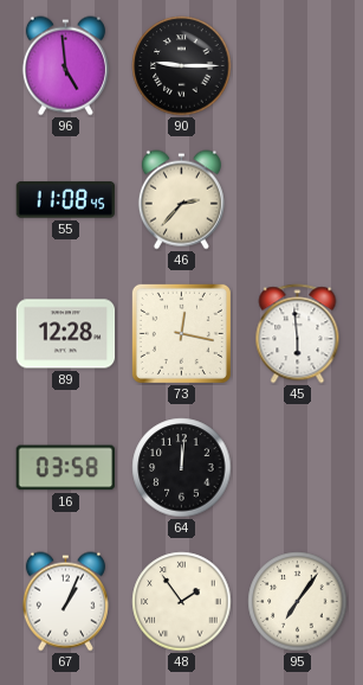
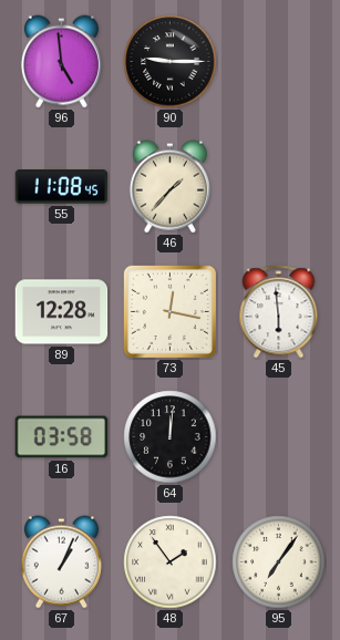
46: 2:37 -> 1:37 (169, 187)
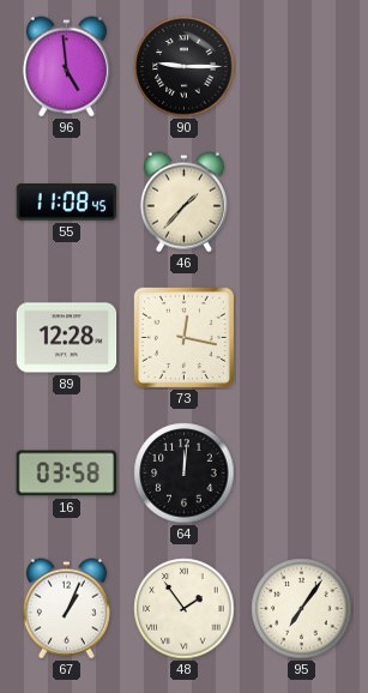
45: 5:59 -> none (279, 312)
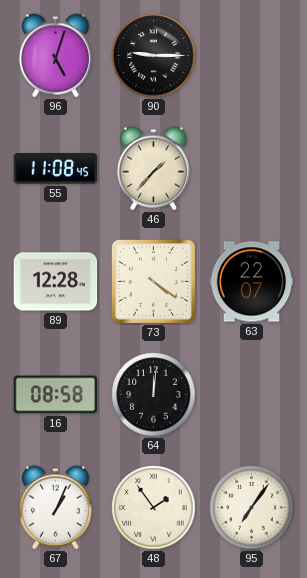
96: 4:59 -> 5:03 (55, 56)
73: 12:17 -> 4:21 (153, 281)
63: none -> 22:07 (252, 282)
16: 03:58 -> 08:58 (56, 395)
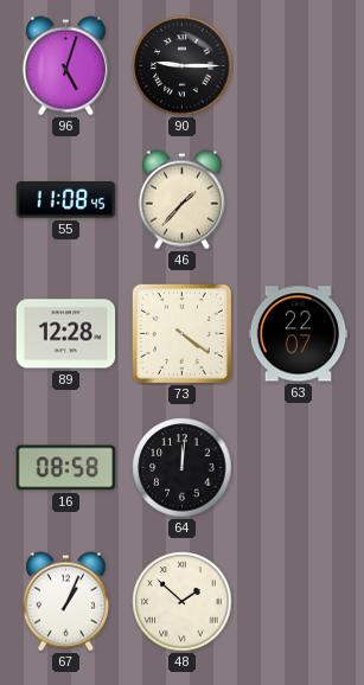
48: 1:54 -> 1:52 (183, 602)
95: 7:06 -> none (252, 508)
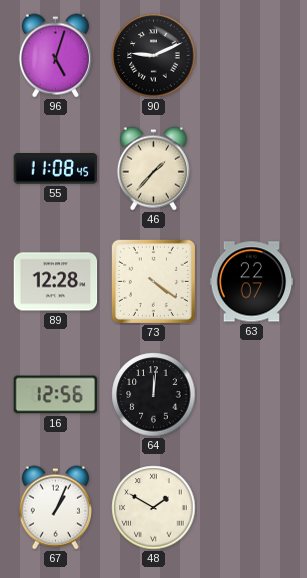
90: 9:15 -> 9:11 (154, 56)
16: 08:58 -> 12:56 (56, 395)
48: 1:52 -> 1:50 (154, 508)
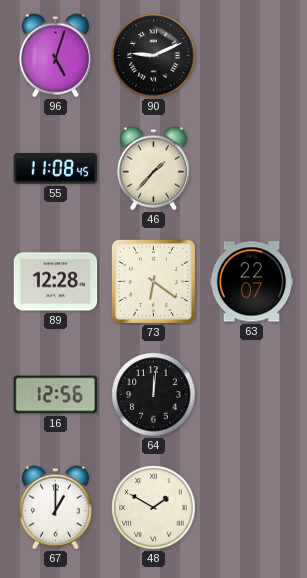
73: 4:21 -> 6:21 (153, 281)
67: 1:04 -> 1:00 (55, 508)
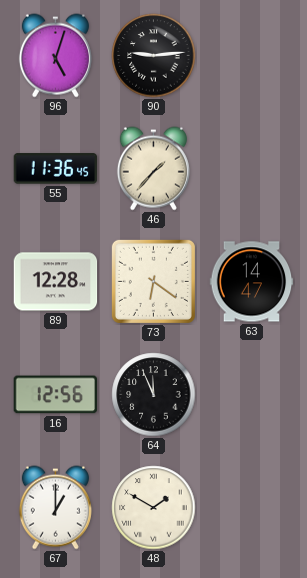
90: 9:11 -> 9:14 (154, 56)
55: 11:08 -> 11:36 (56, 169)
63: 22:07 -> 14:47 (252, 282)
64: 12:01 -> 11:56 (154, 395)
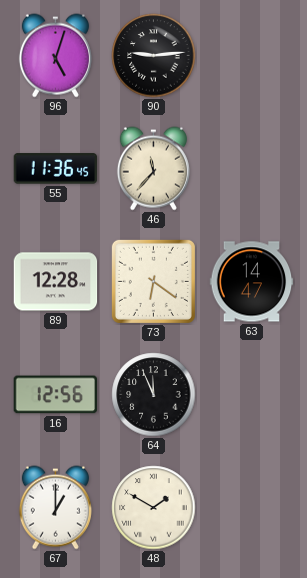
46: 1:37 -> 11:37 (153, 169)
